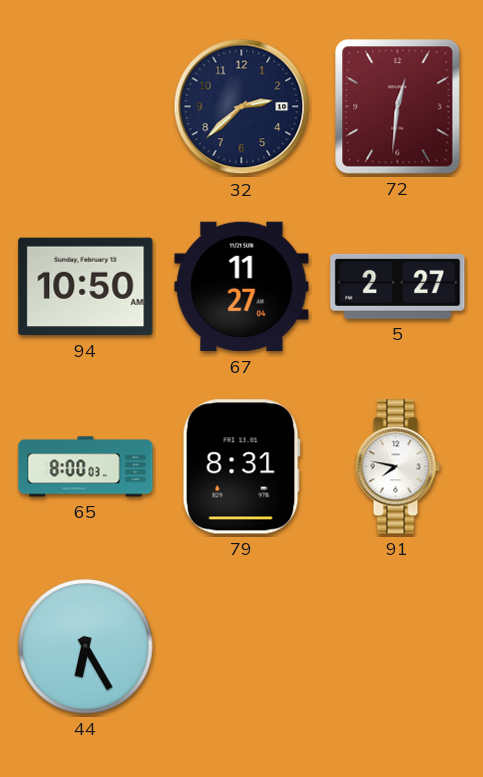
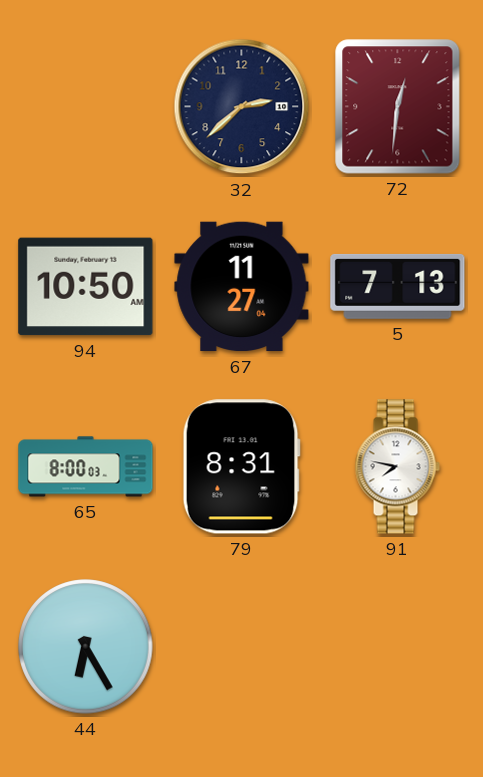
5: 2:27 -> 7:13 (398, 286)
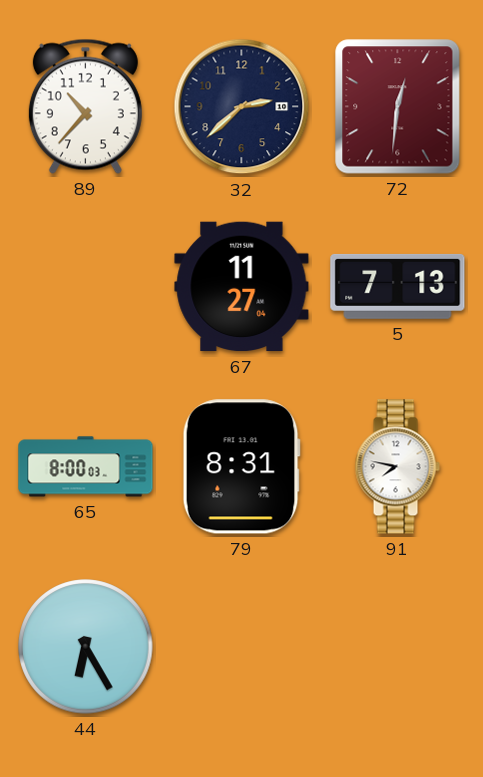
89: none -> 10:37 (85, 106)
94: 10:50 -> none (86, 287)
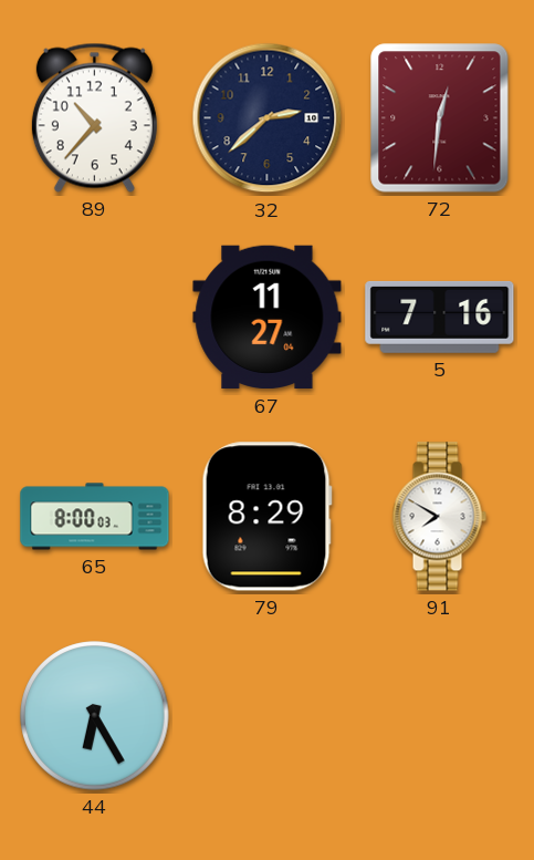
5: 7:13 -> 7:16 (440, 317)
79: 8:31 -> 8:29 (266, 517)
91: 7:47 -> 7:50 (439, 517)
